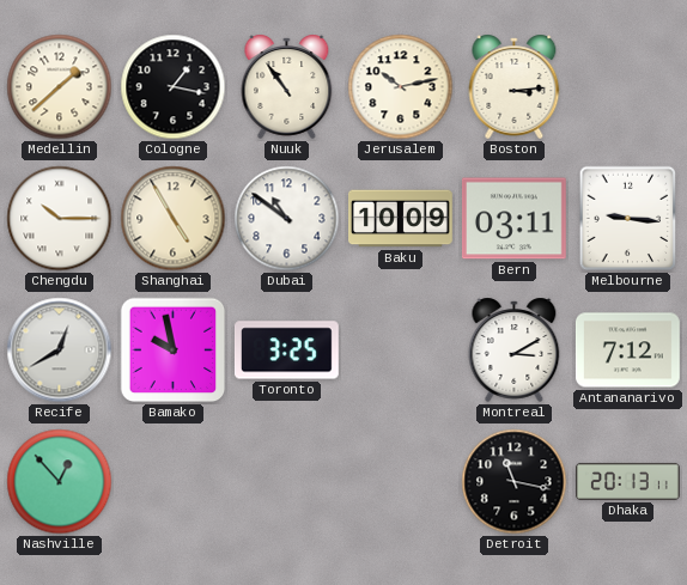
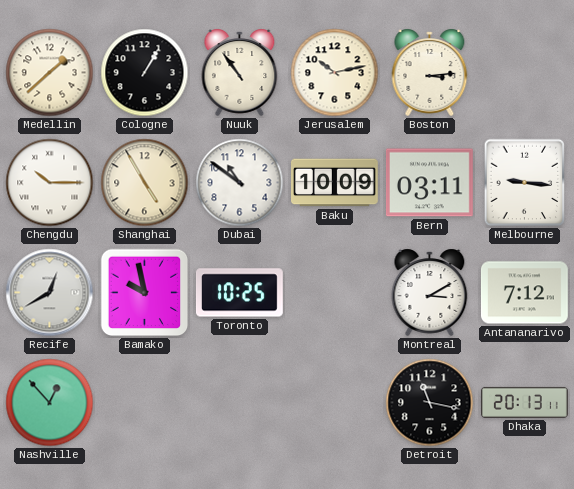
Cologne: 1:17 -> 1:05 (145, 73)
Toronto: 3:25 -> 10:25 (239, 293)
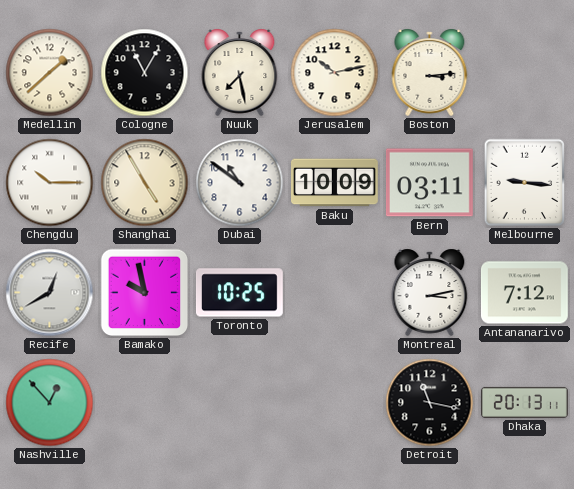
Cologne: 1:05 -> 11:05 (145, 73)
Nuuk: 10:54 -> 7:28 (240, 72)
Montreal: 3:10 -> 3:13 (430, 292)
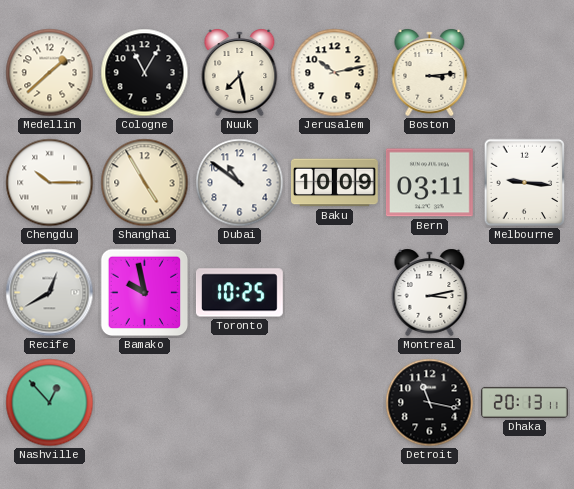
Antananarivo: 7:12 -> none (525, 293)
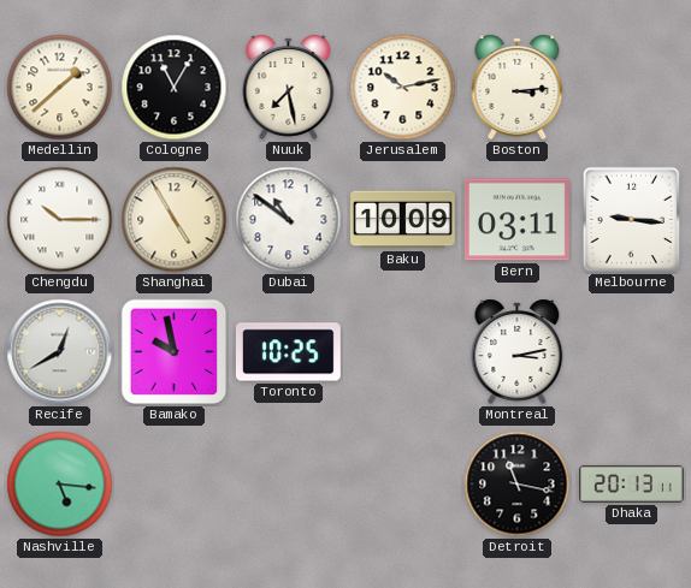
Nashville: 12:53 -> 5:16 (60, 485)
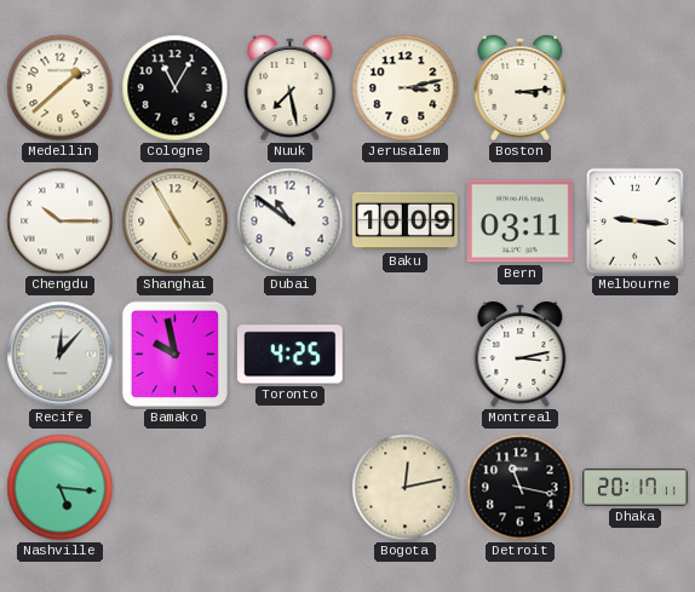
Jerusalem: 10:13 -> 3:13 (406, 88)
Recife: 12:40 -> 12:07 (61, 355)
Toronto: 10:25 -> 4:25 (289, 355)
Bogota: none -> 12:13 (406, 488)
Dhaka: 20:13 -> 20:17 (636, 487)
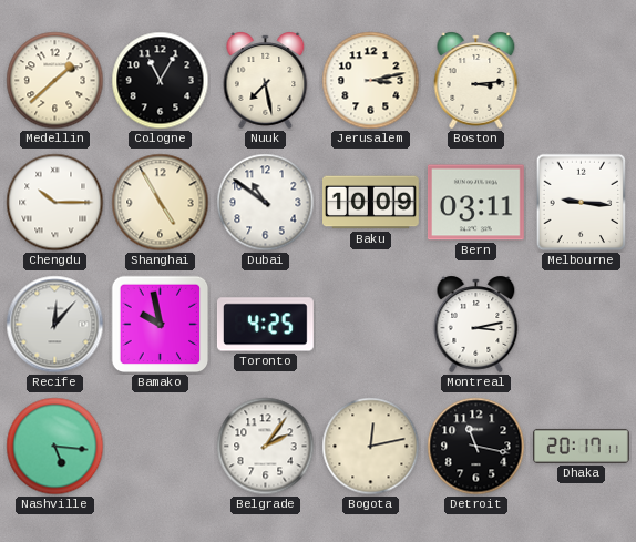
Belgrade: none -> 2:06 (266, 447)
